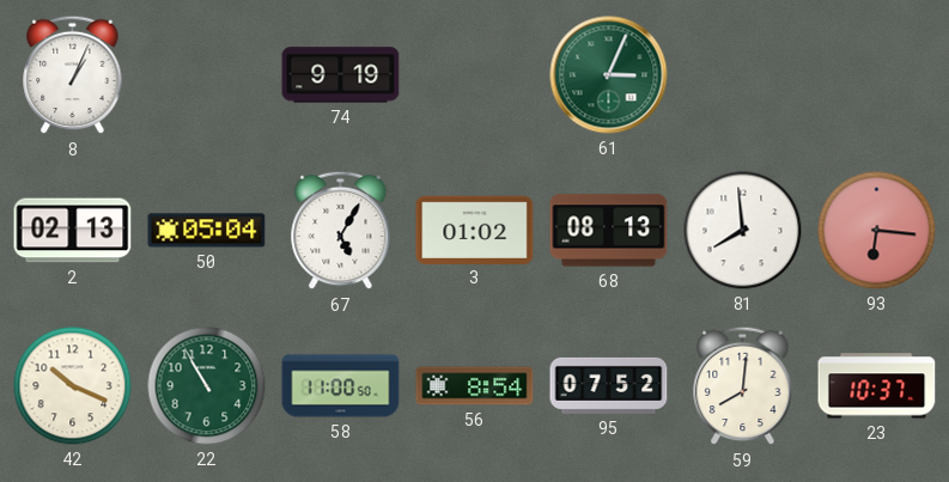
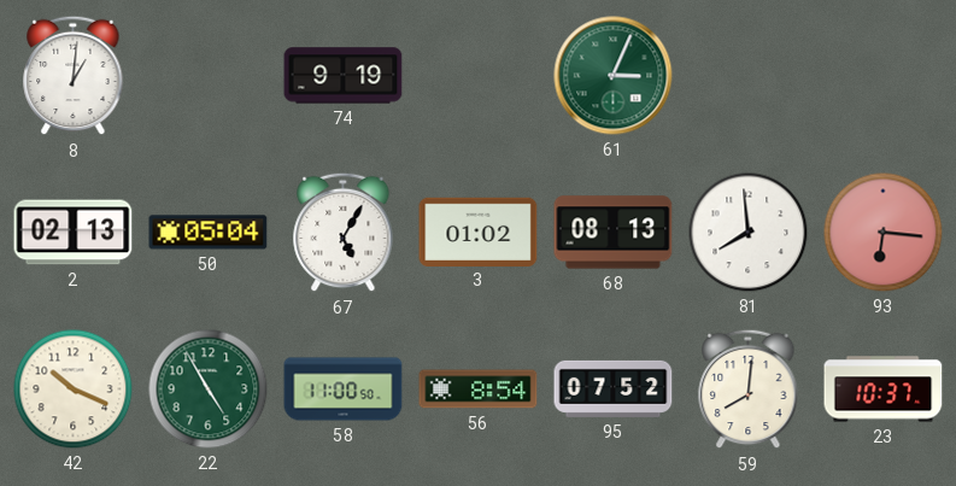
8: 1:04 -> 1:01 (74, 76)
22: 10:55 -> 4:55 (209, 390)
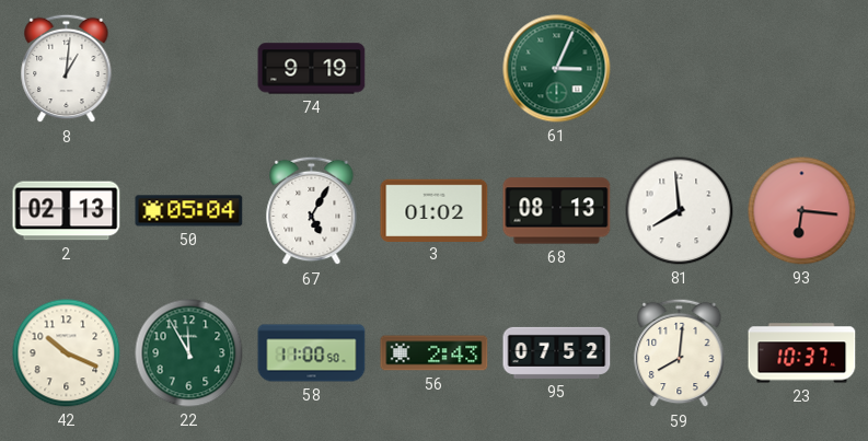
22: 4:55 -> 11:55 (189, 353)
56: 8:54 -> 2:43 (435, 353)
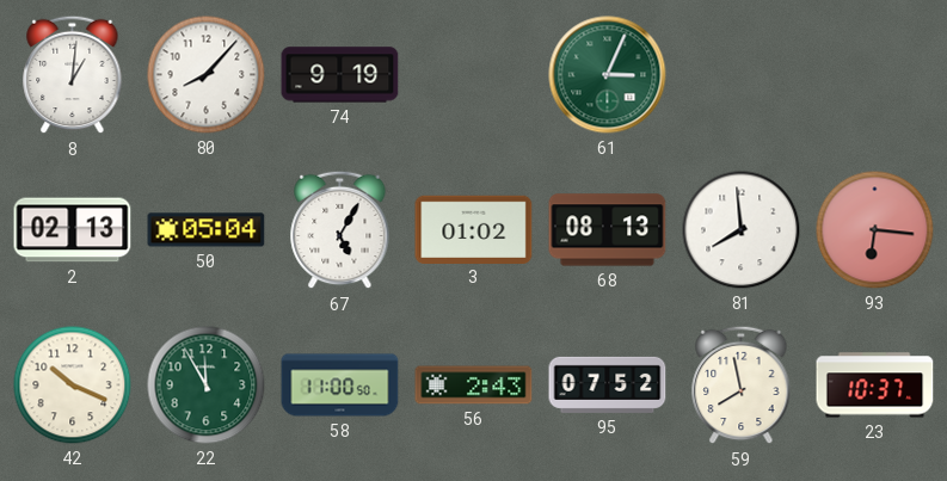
80: none -> 8:07 (207, 75)
59: 8:01 -> 7:58 (742, 386)
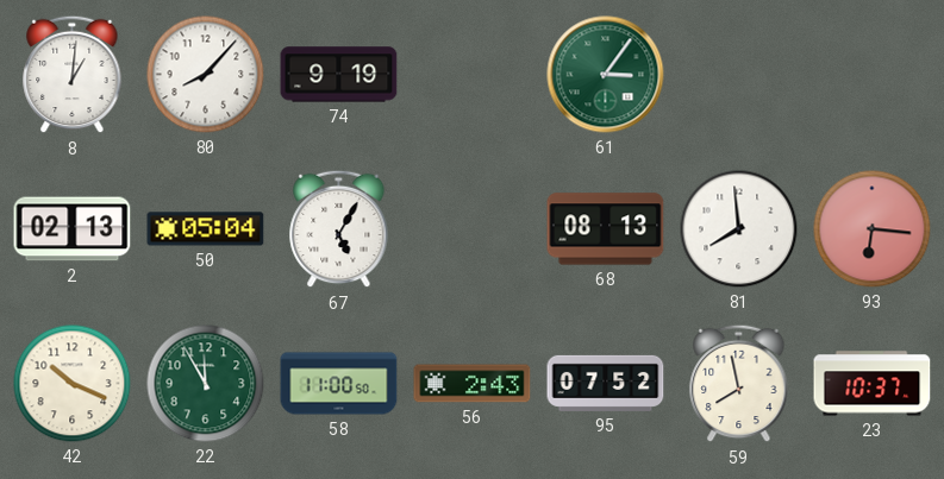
61: 3:04 -> 3:06 (606, 75)
3: 01:02 -> none (474, 229)
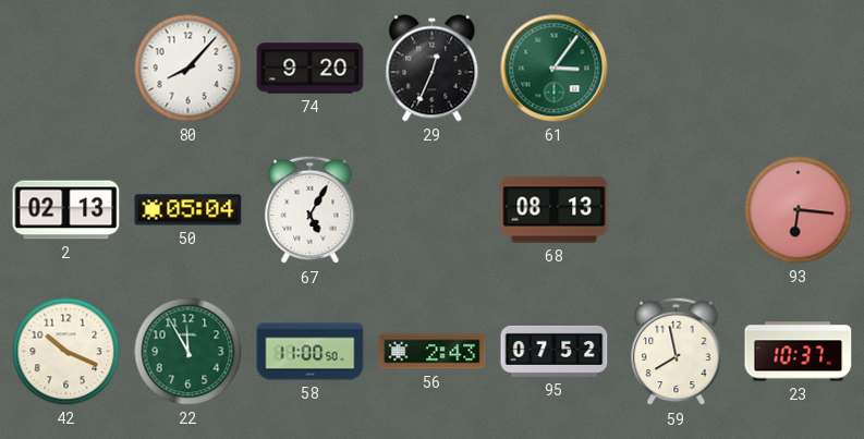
8: 1:01 -> none (73, 75)
74: 9:19 -> 9:20 (311, 69)
29: none -> 12:34 (433, 69)
81: 7:59 -> none (739, 229)
